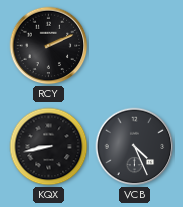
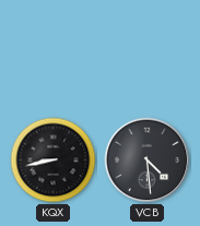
RCY: 2:11 -> none (49, 46)
VCB: 4:26 -> 4:29 (148, 160)
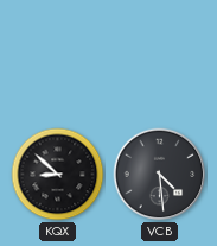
KQX: 8:43 -> 8:52 (58, 175)
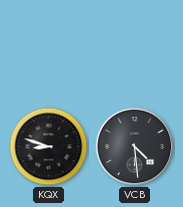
KQX: 8:52 -> 8:48 (49, 147)
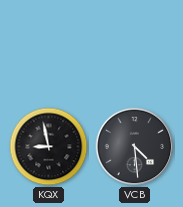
KQX: 8:48 -> 8:58 (49, 147)
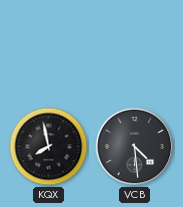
KQX: 8:58 -> 7:58 (49, 147)
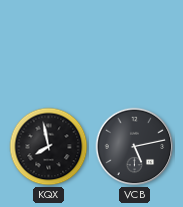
VCB: 4:29 -> 5:13 (135, 147)
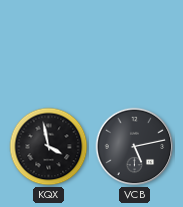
KQX: 7:58 -> 3:58 (49, 147)
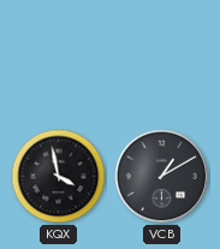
VCB: 5:13 -> 1:10 (162, 177)
